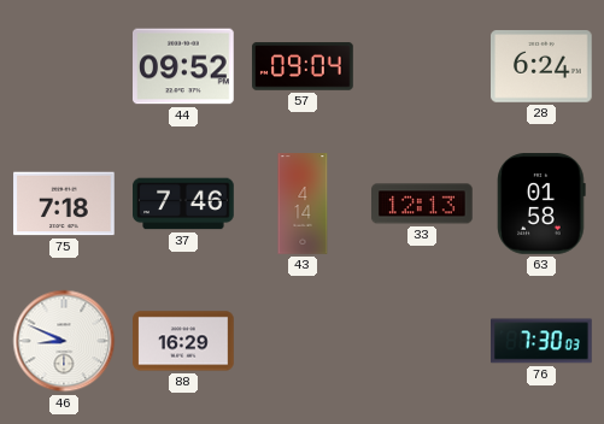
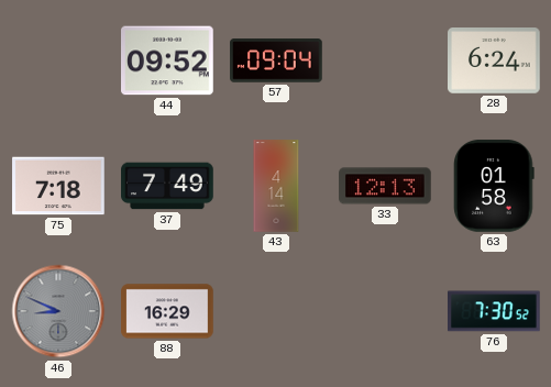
37: 7:46 -> 7:49 (167, 186)
46 dial: white -> grey (58, 311)
76: 7:30:03 -> 7:30:52 (495, 311)
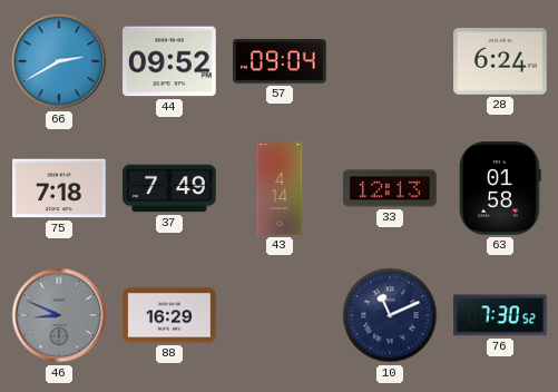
66: none -> 2:40 (59, 61)
10: none -> 11:11 (390, 315)
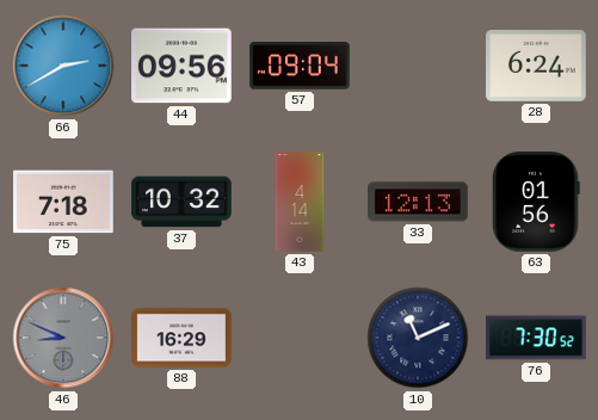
44: 09:52 -> 09:56 (181, 66)
37: 7:49 -> 10:32 (181, 202)
63: 01:58 -> 01:56 (536, 202)
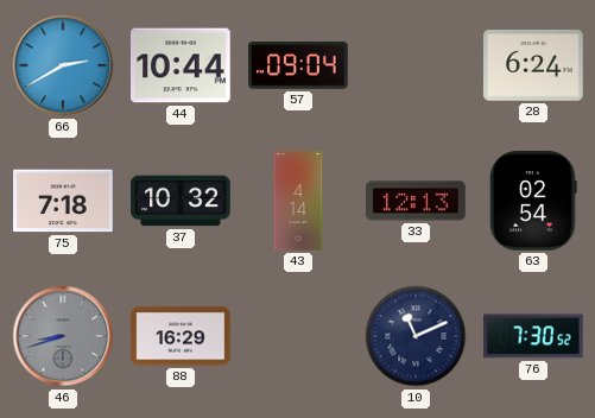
44: 09:56 -> 10:44 (181, 65)
63: 01:56 -> 02:54 (533, 201)
46: 8:49 -> 8:42 (63, 336)
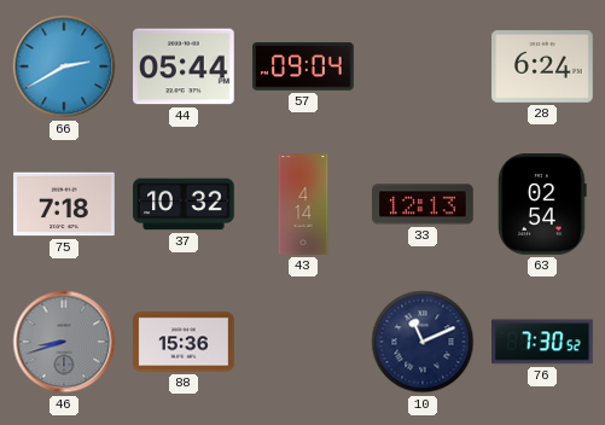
44: 10:44 -> 05:44 (184, 66)
88: 16:29 -> 15:36 (184, 342)
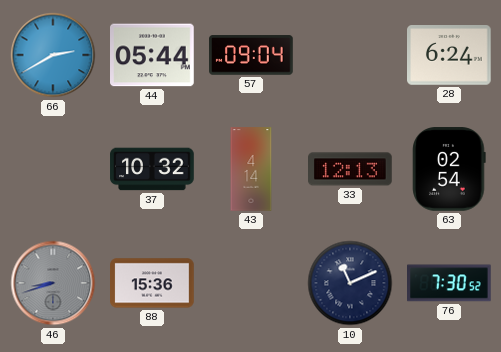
75: 7:18 -> none (64, 204)
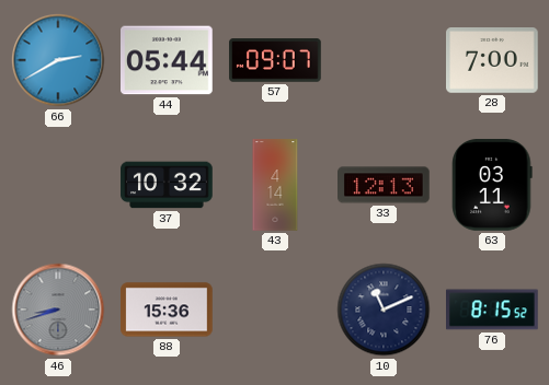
57: 09:04 -> 09:07 (275, 60)
28: 6:24 -> 7:00 (492, 61)
63: 02:54 -> 03:11 (492, 185)
76: 7:30 -> 8:15 (493, 310)
